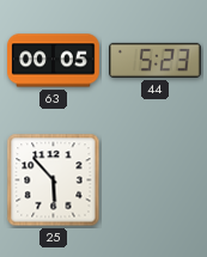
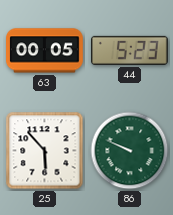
86: none -> 9:49 (130, 151)
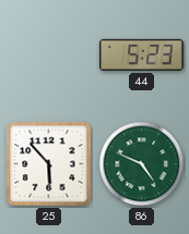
63: 00:05 -> none (45, 51)
86: 9:49 -> 4:49 (142, 164)
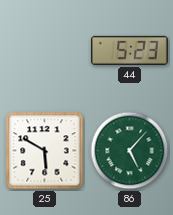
25: 5:53 -> 5:50 (45, 151)
86: 4:49 -> 5:07 (130, 151)
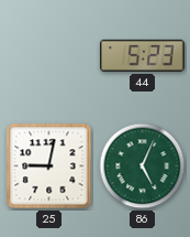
25: 5:50 -> 9:02 (49, 166)
86: 5:07 -> 5:04 (143, 166)
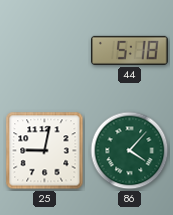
44: 5:23 -> 5:18 (130, 50)
86: 5:04 -> 4:07 (130, 151)
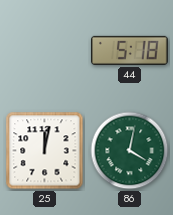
25: 9:02 -> 12:02 (45, 151)
86: 4:07 -> 4:02 (130, 151)
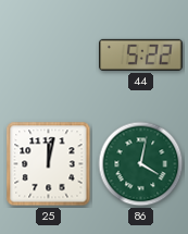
44: 5:18 -> 5:22 (141, 54)
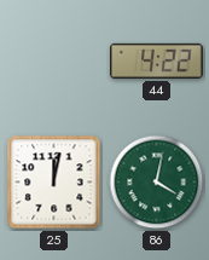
44: 5:22 -> 4:22 (157, 60)
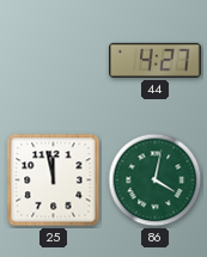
44: 4:22 -> 4:27 (156, 60)
25: 12:02 -> 11:58 (54, 180)
